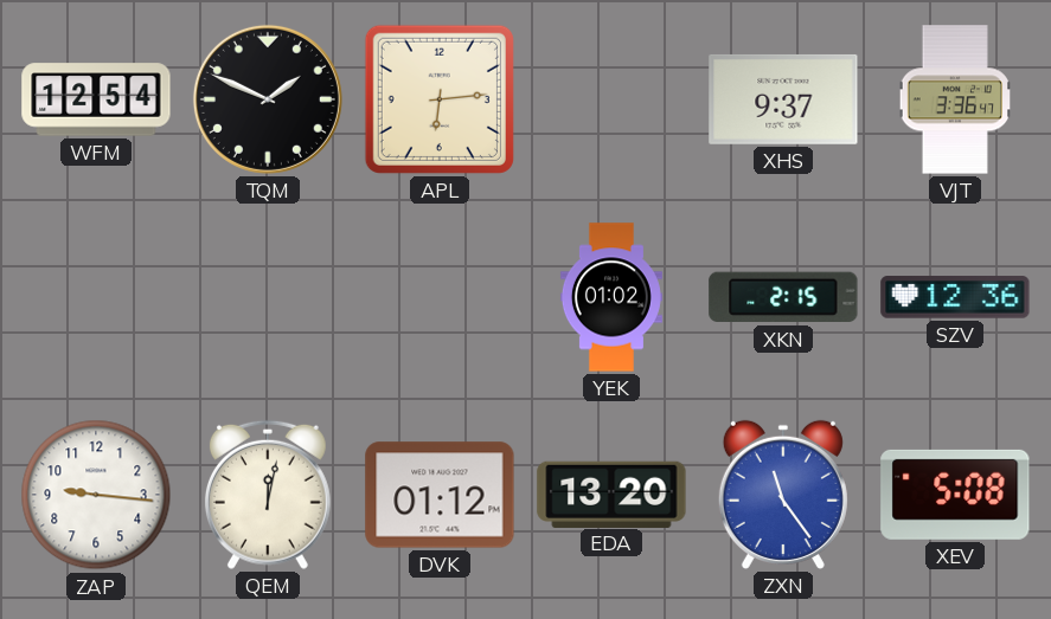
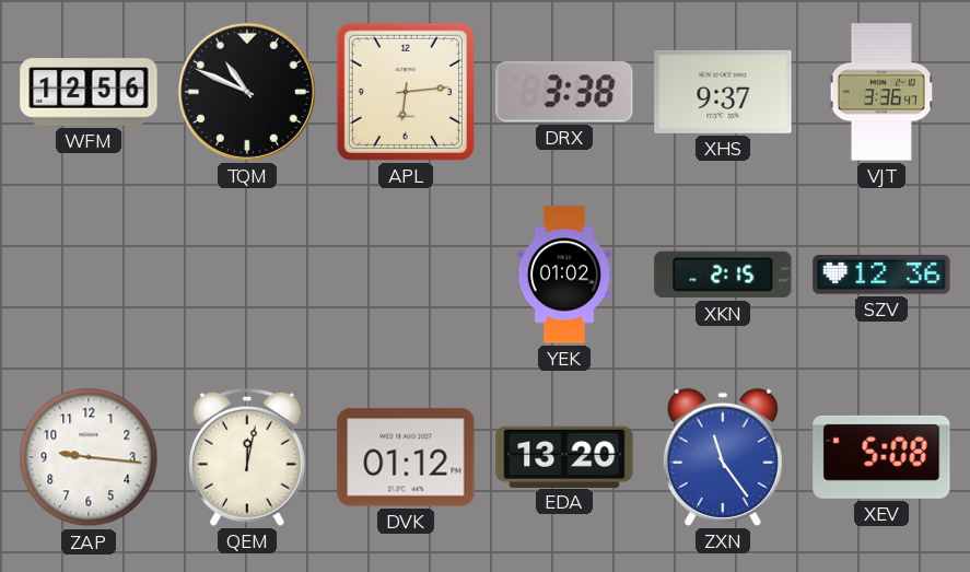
WFM: 12:54 -> 12:56 (89, 92)
TQM: 1:49 -> 10:49 (247, 92)
DRX: none -> 3:38 (564, 93)
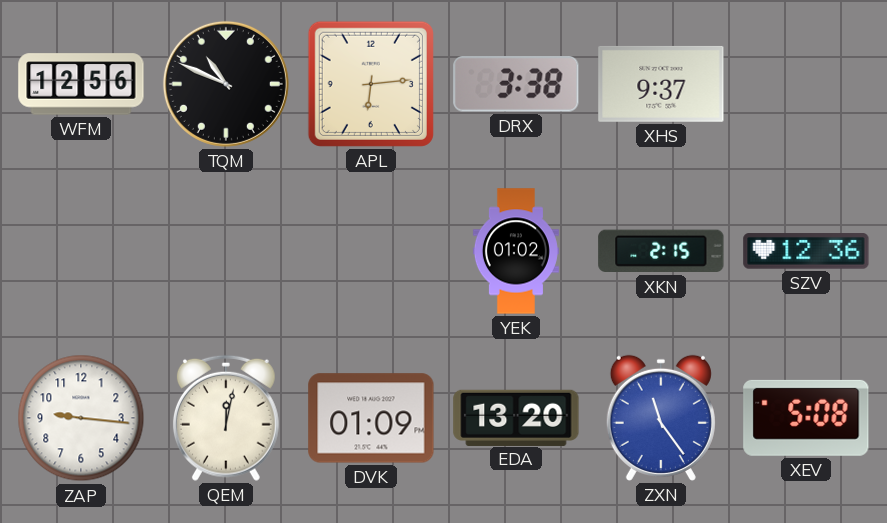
VJT: 3:36 -> none (880, 92)
DVK: 01:12 -> 01:09 (371, 418)
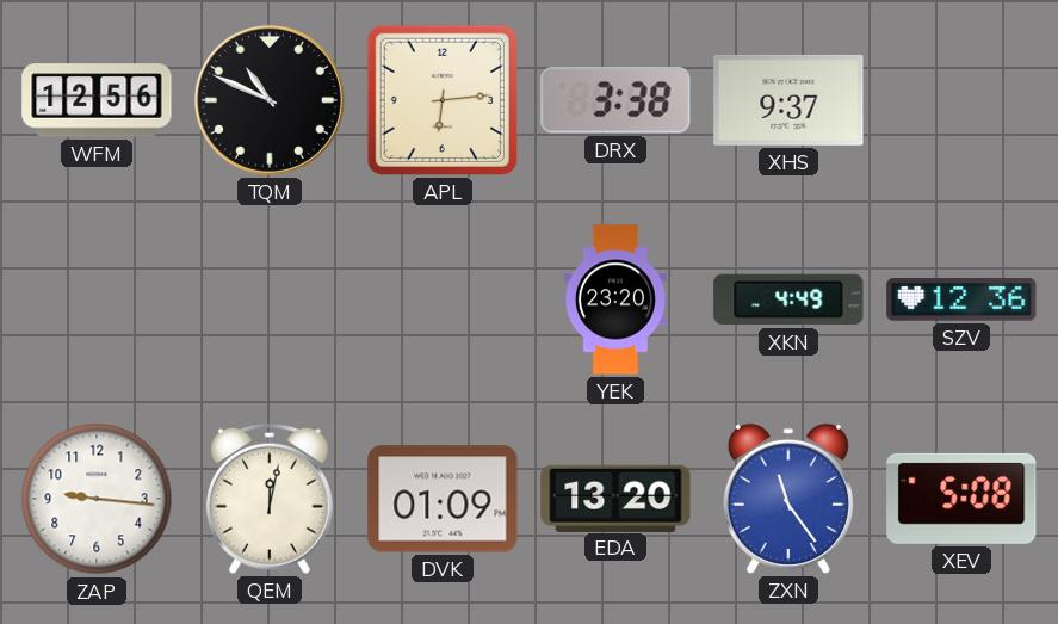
YEK: 01:02 -> 23:20 (615, 299)
XKN: 2:15 -> 4:49 (788, 299)
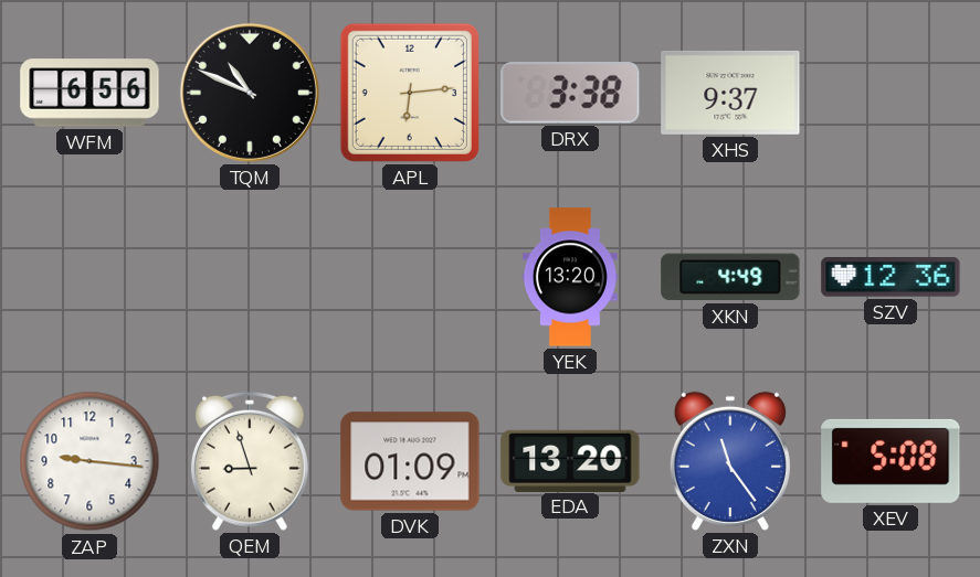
WFM: 12:56 -> 6:56 (89, 93)
YEK: 23:20 -> 13:20 (570, 277)
QEM: 12:02 -> 8:57 (250, 461)
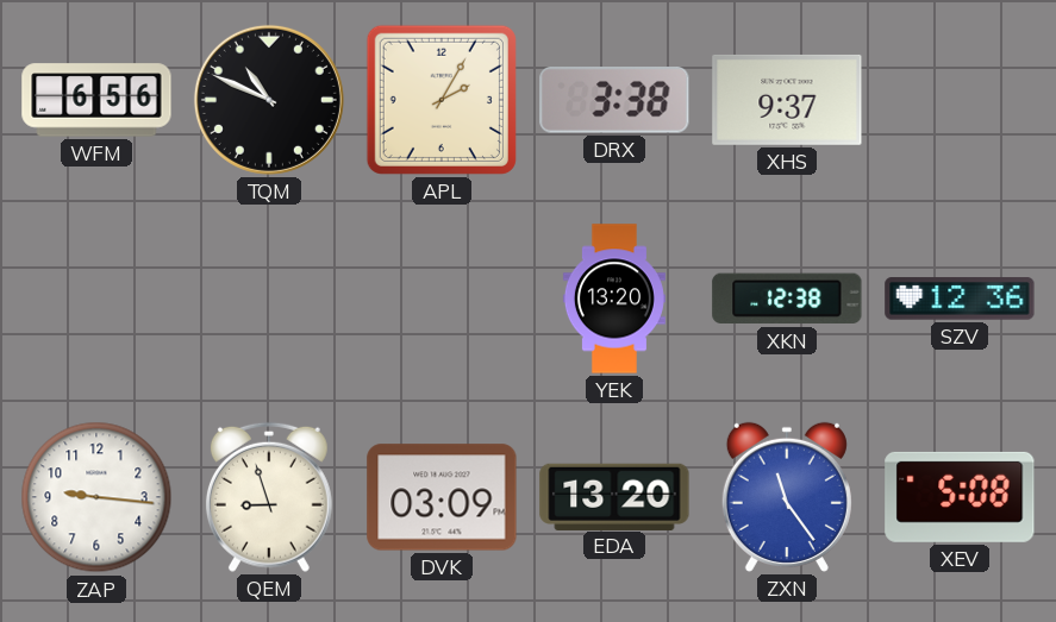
APL: 6:14 -> 2:05 (442, 100)
XKN: 4:49 -> 12:38 (787, 299)
DVK: 01:09 -> 03:09 (442, 497)
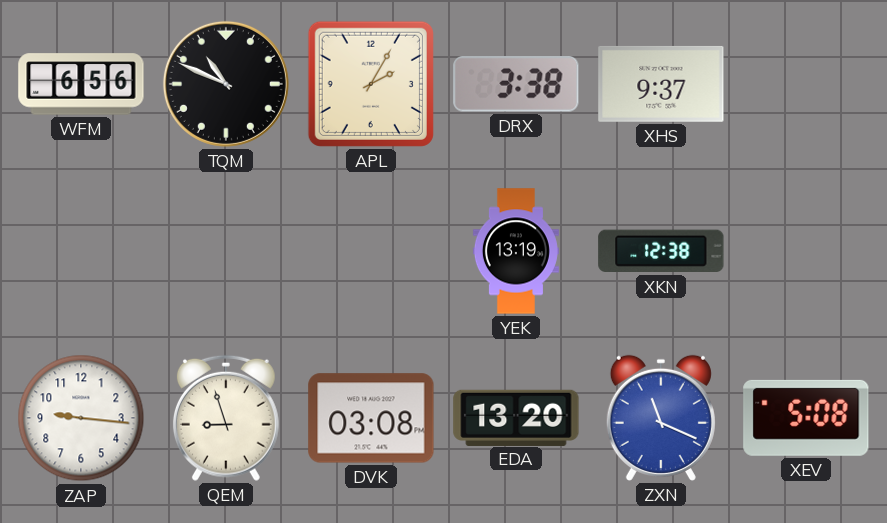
YEK: 13:20 -> 13:19 (516, 251)
SZV: 12:36 -> none (960, 299)
DVK: 03:09 -> 03:08 (371, 418)
ZXN: 11:24 -> 11:19 (661, 418)
